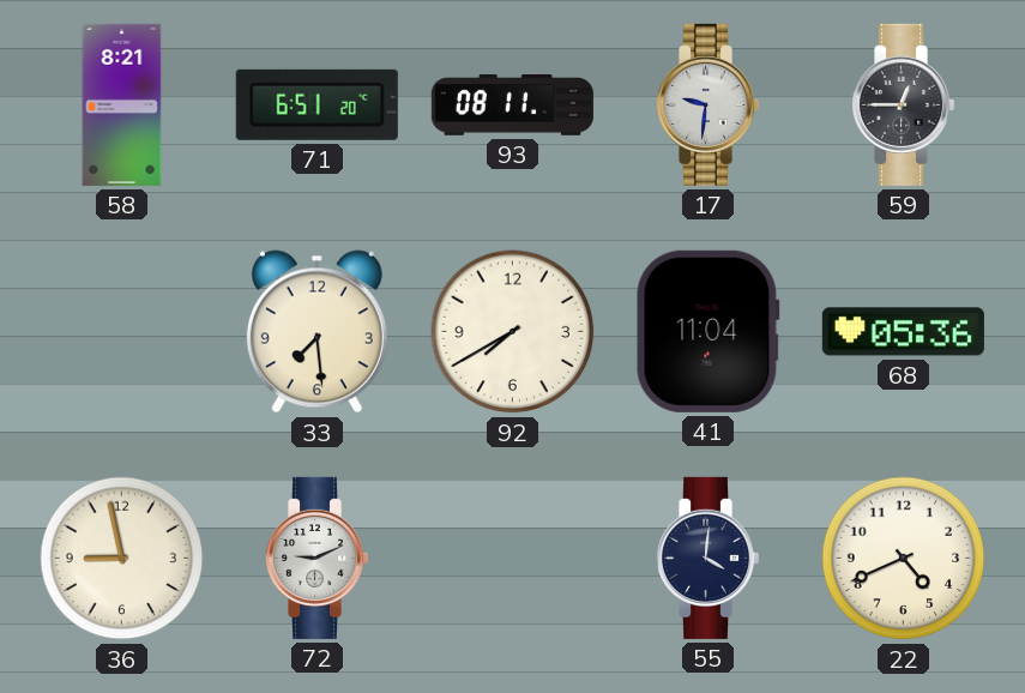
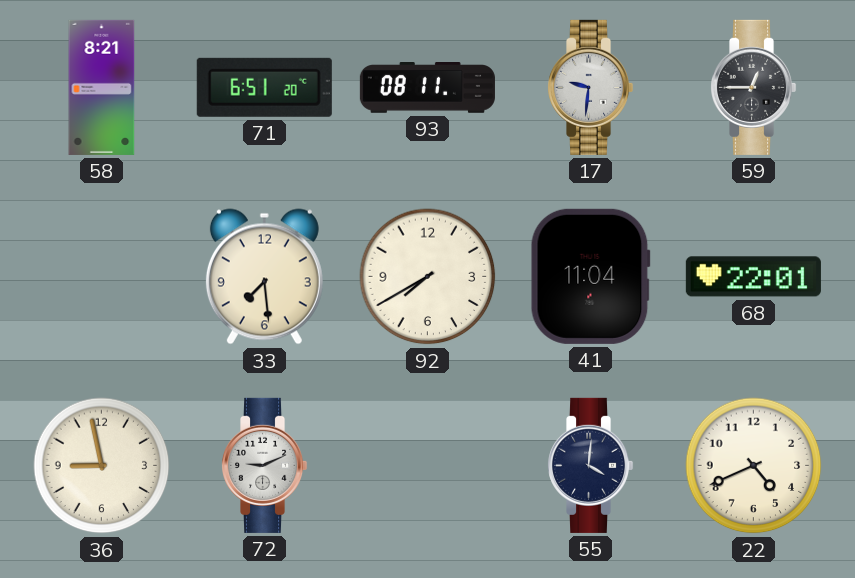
68: 05:36 -> 22:01 (753, 277)
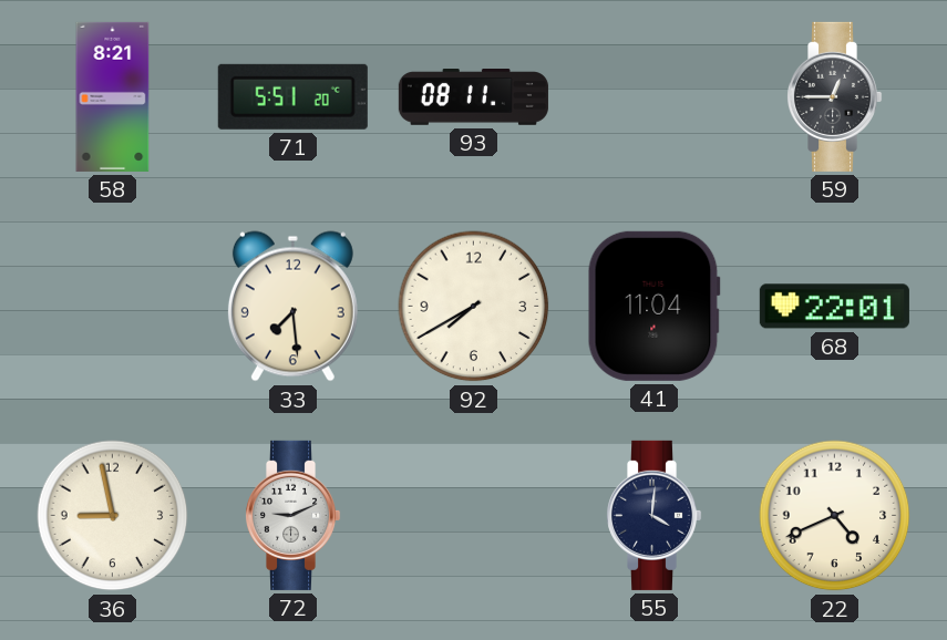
71: 6:51 -> 5:51 (292, 96)
17: 9:31 -> none (591, 87)
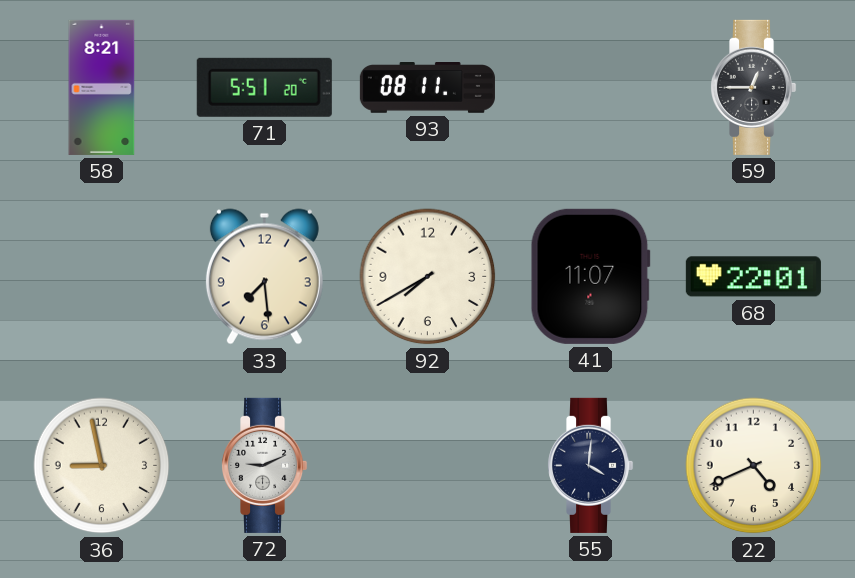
41: 11:04 -> 11:07 (590, 276)
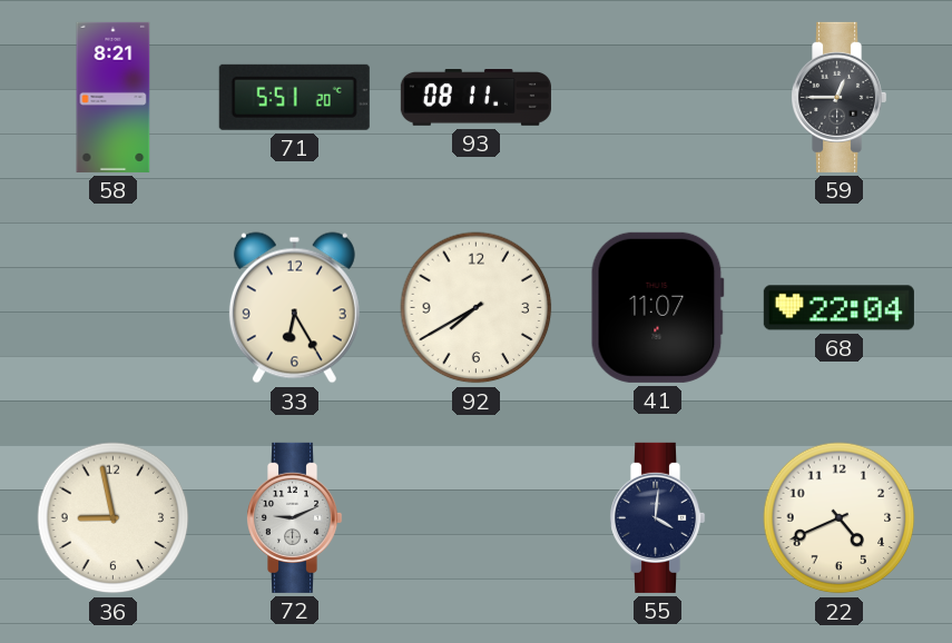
33: 7:29 -> 6:25 (294, 308)
68: 22:01 -> 22:04 (838, 308)
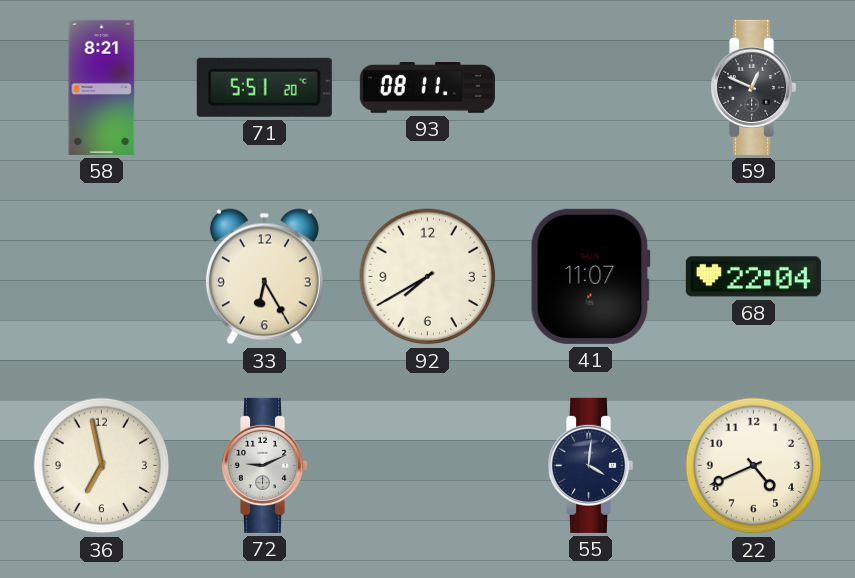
59: 12:45 -> 12:49 (754, 87)
36: 8:58 -> 6:58 (102, 466)
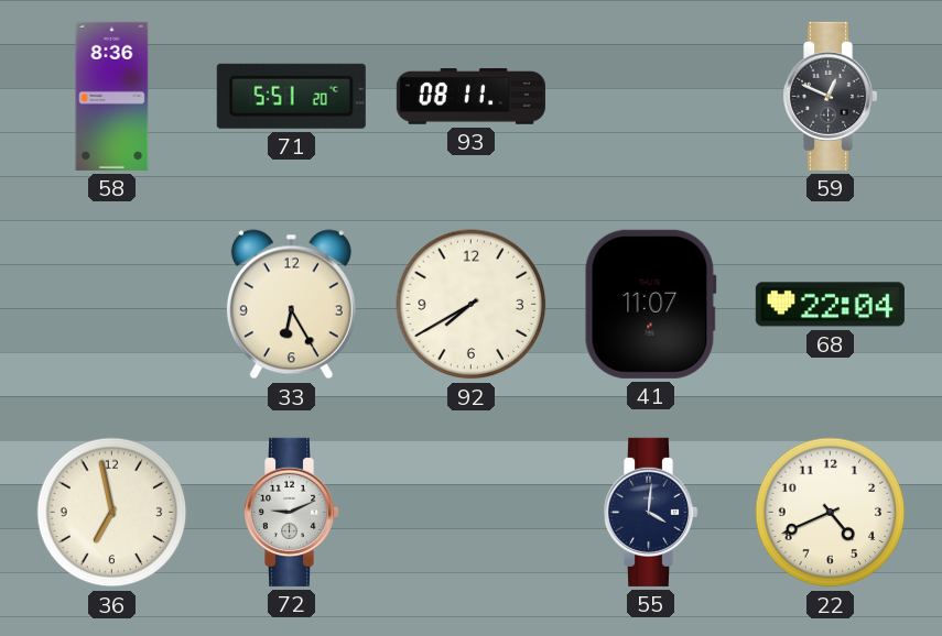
58: 8:21 -> 8:36 (112, 96)
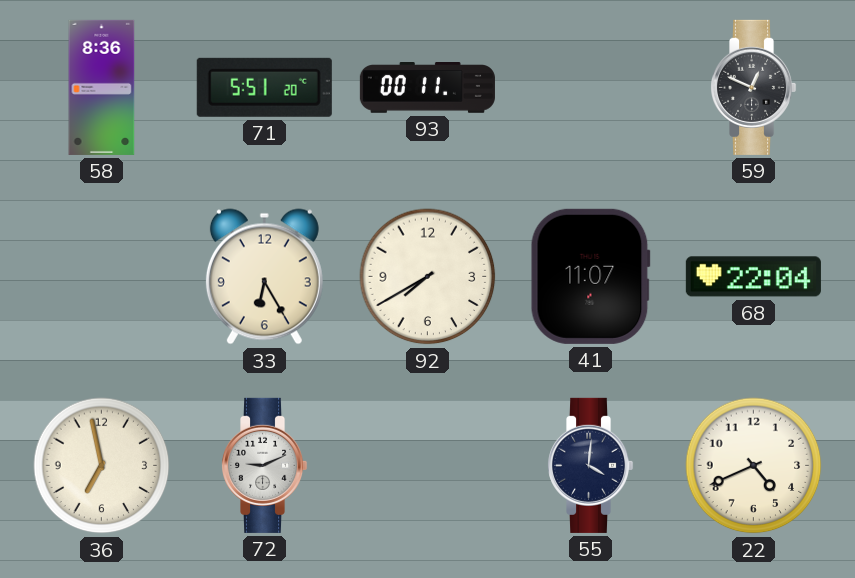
93: 08:11 -> 00:11 (427, 88)
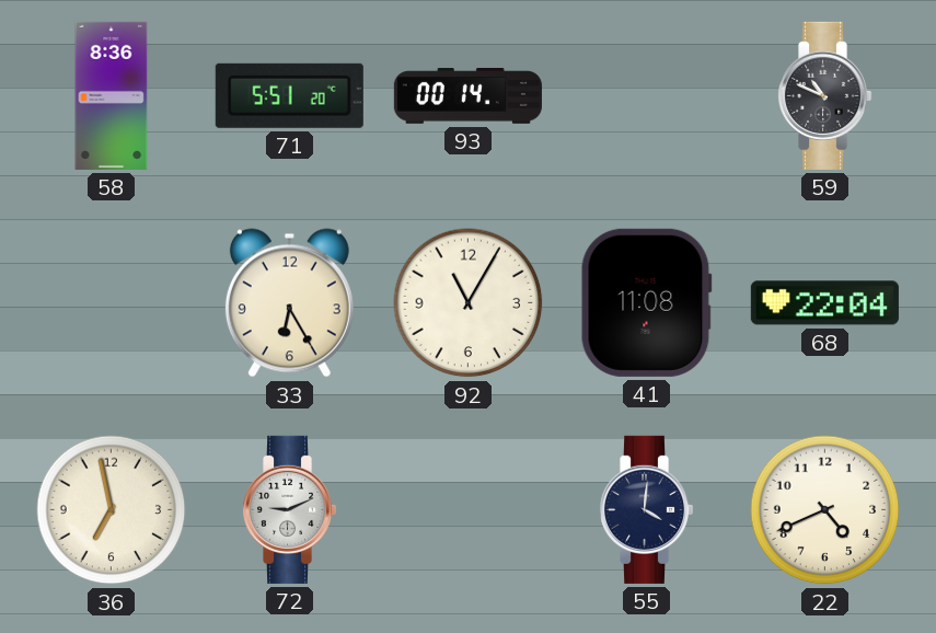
93: 00:11 -> 00:14 (467, 96)
59: 12:49 -> 10:49 (825, 95)
92: 7:40 -> 11:05 (469, 303)
41: 11:07 -> 11:08 (646, 302)
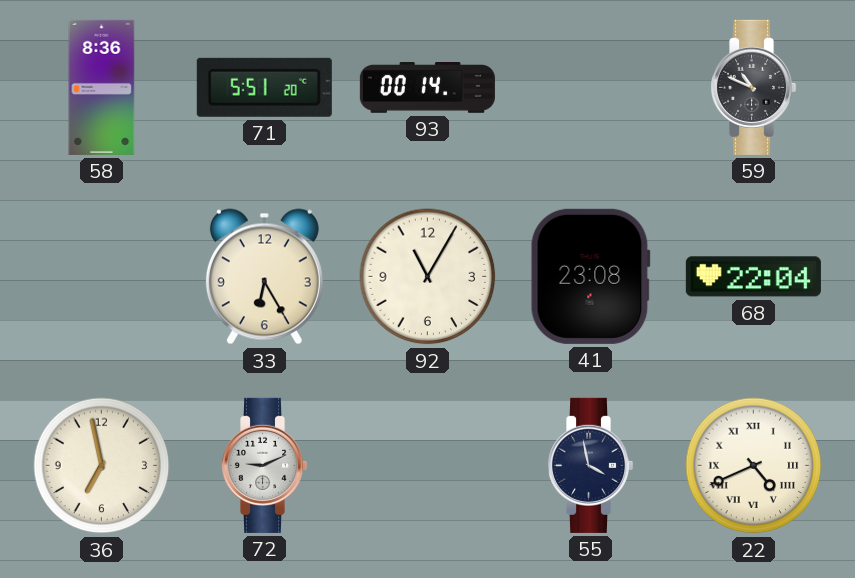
41: 11:08 -> 23:08 (590, 276)
55: 4:01 -> 3:58 (591, 465)
22 numerals: Arabic -> Roman (754, 466)
